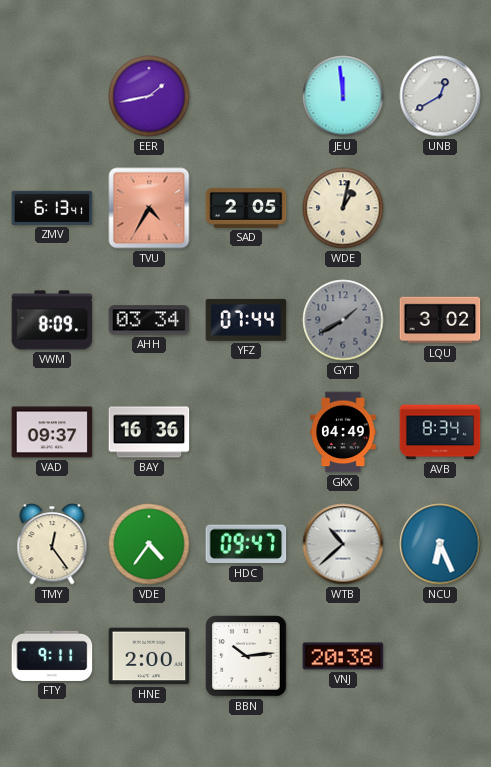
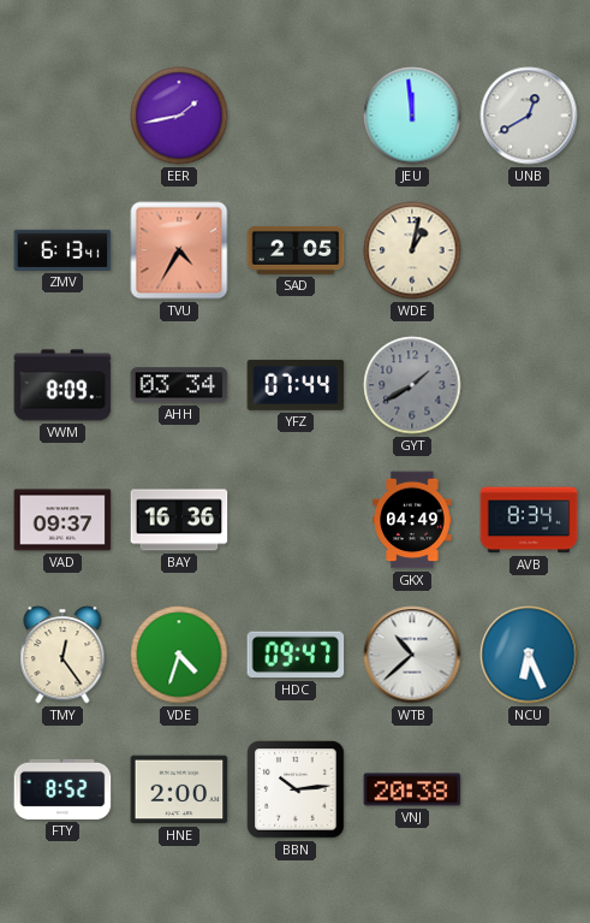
LQU: 3:02 -> none (440, 320)
VDE: 4:36 -> 4:33 (179, 655)
FTY: 9:11 -> 8:52 (62, 789)
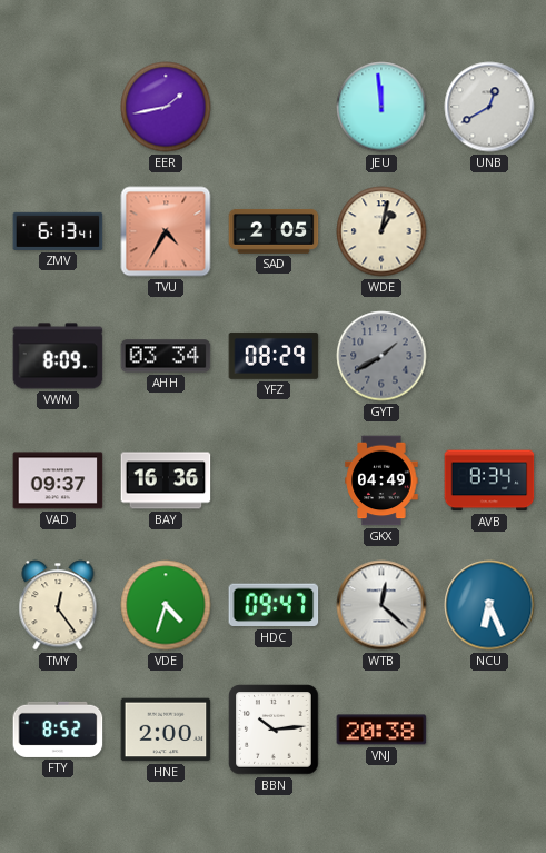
YFZ: 07:44 -> 08:29 (274, 356)
WTB: 10:38 -> 12:22 (381, 605)
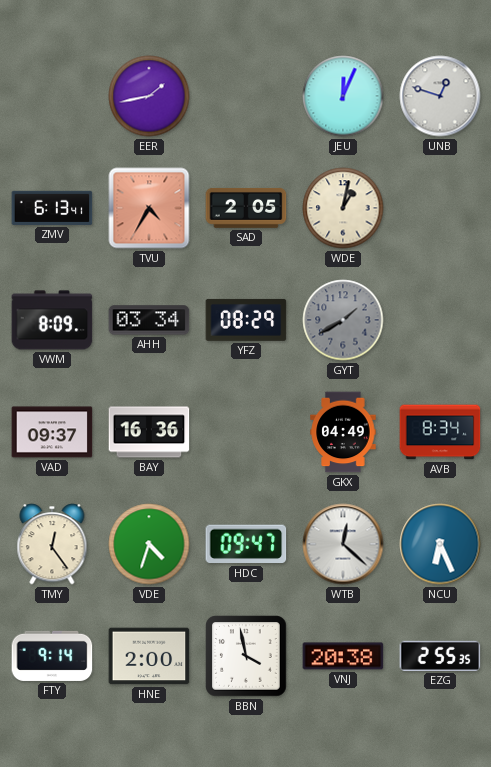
JEU: 11:59 -> 12:04 (343, 96)
UNB: 12:40 -> 12:48 (440, 96)
FTY: 8:52 -> 9:14 (52, 656)
BBN: 10:14 -> 3:58 (246, 656)
EZG: none -> 2:55 (440, 656)
